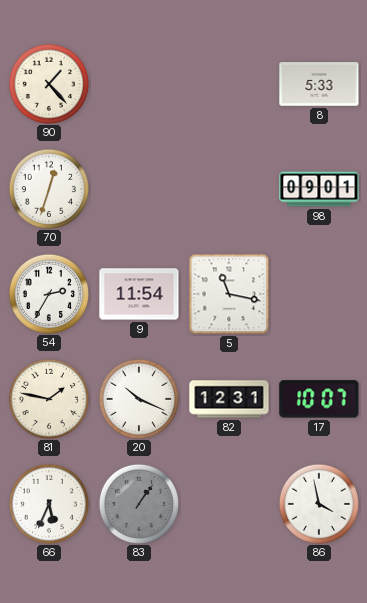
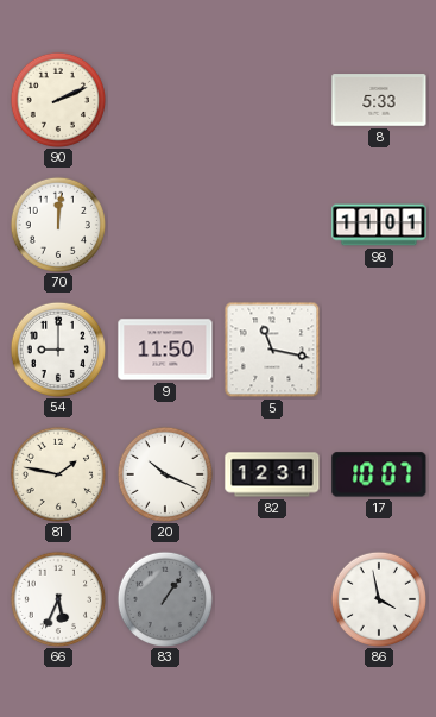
90: 1:23 -> 2:11 (57, 99)
70: 12:33 -> 12:01 (57, 224)
98: 09:01 -> 11:01 (379, 225)
54: 2:35 -> 9:00 (57, 348)
9: 11:54 -> 11:50 (165, 350)
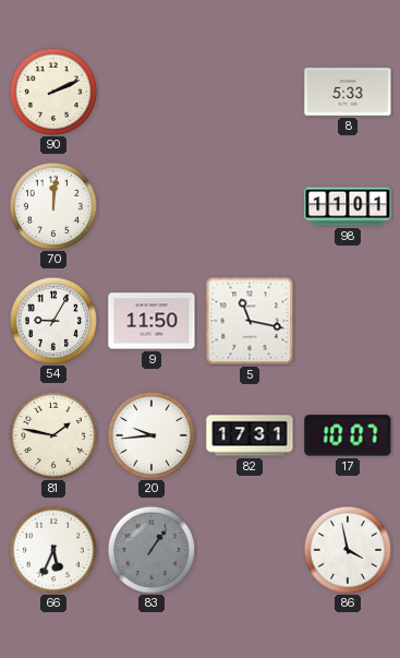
54: 9:00 -> 9:05 (52, 320)
20: 10:19 -> 9:44 (150, 434)
82: 12:31 -> 17:31 (250, 435)
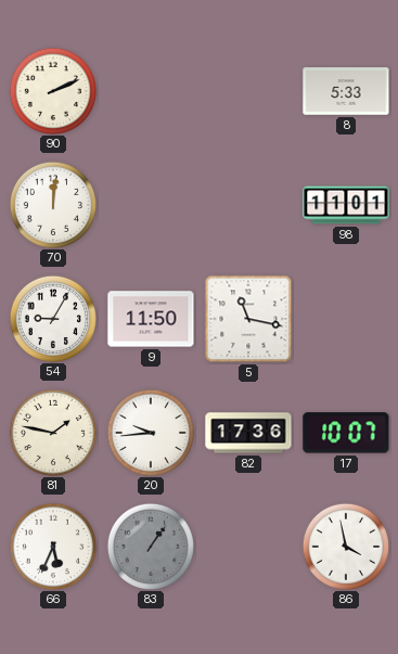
82: 17:31 -> 17:36 (248, 433)
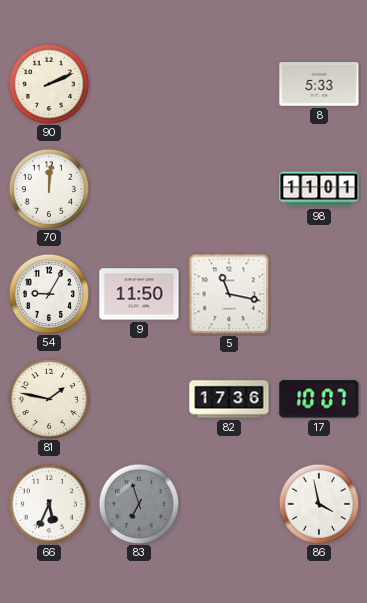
20: 9:44 -> none (150, 432)
83: 1:06 -> 6:57 (138, 503)
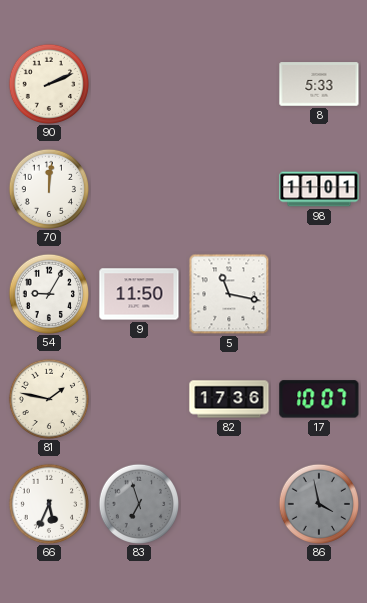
86 dial: white -> grey (318, 503)
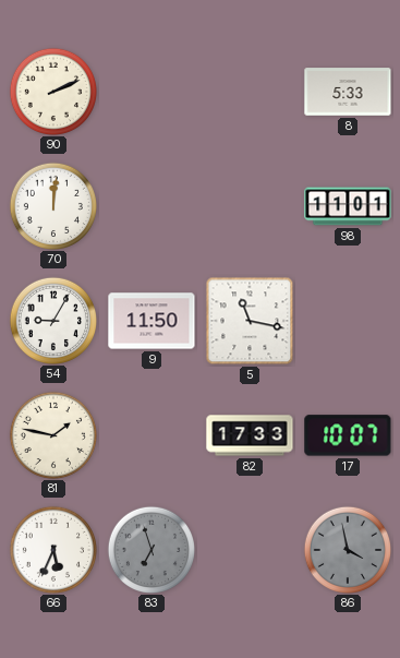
82: 17:36 -> 17:33 (250, 435)
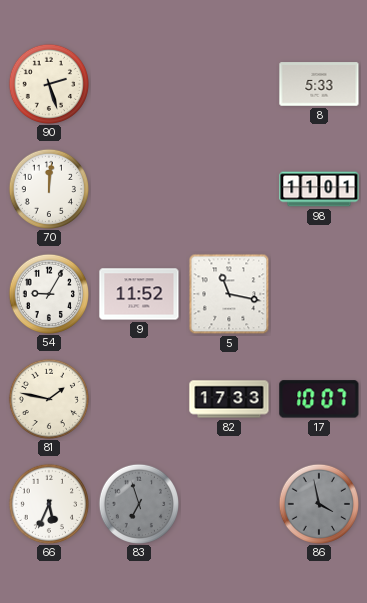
90: 2:11 -> 2:27 (48, 83)
9: 11:50 -> 11:52 (139, 294)
